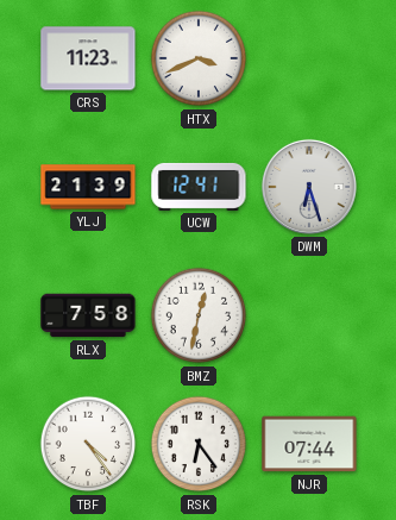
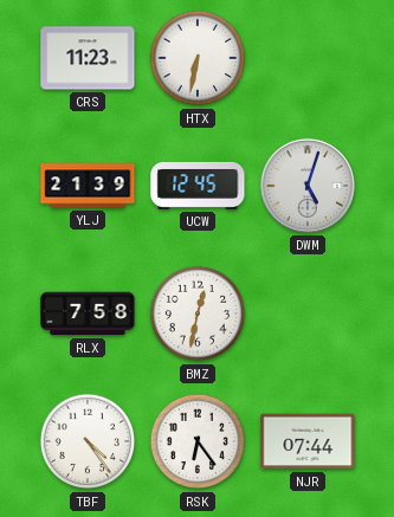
HTX: 3:41 -> 6:32 (198, 58)
UCW: 12:41 -> 12:45 (198, 186)
DWM: 6:27 -> 5:03 (308, 186)
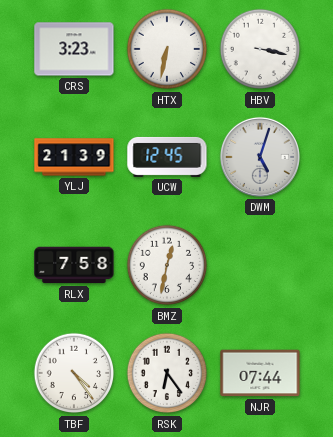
CRS: 11:23 -> 3:23 (74, 49)
HBV: none -> 3:17 (260, 49)
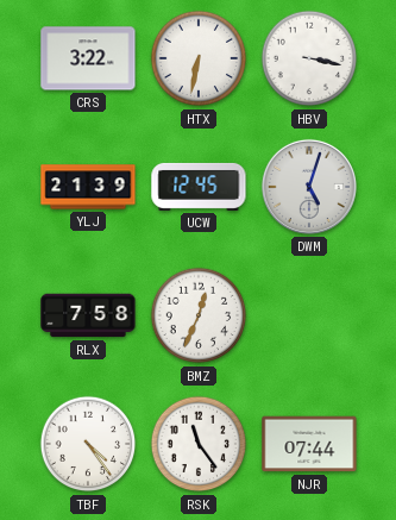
CRS: 3:23 -> 3:22 (88, 58)
BMZ: 12:32 -> 12:34 (199, 315)
RSK: 6:24 -> 11:24 (199, 444)
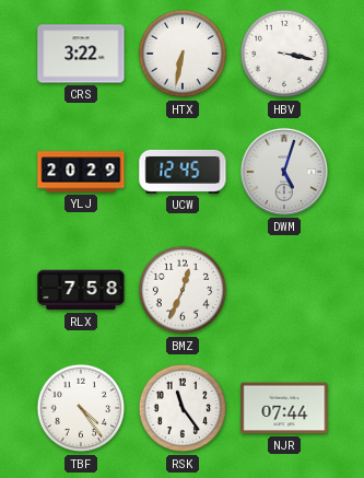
YLJ: 21:39 -> 20:29 (81, 172)
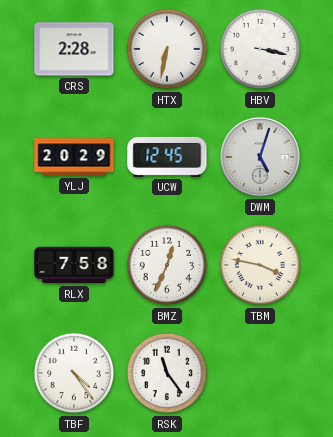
CRS: 3:22 -> 2:28 (74, 49)
TBM: none -> 3:47 (260, 265)
NJR: 07:44 -> none (284, 408)
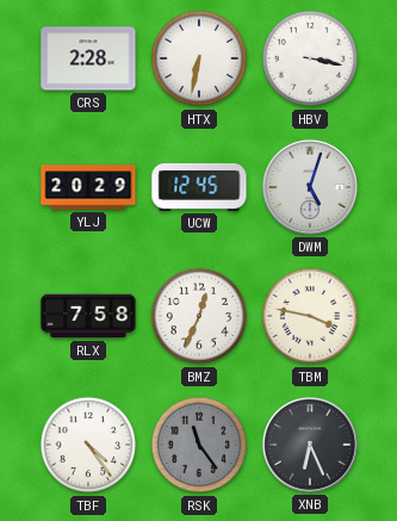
RSK dial: white -> grey (199, 445)
XNB: none -> 6:26 (310, 445)
